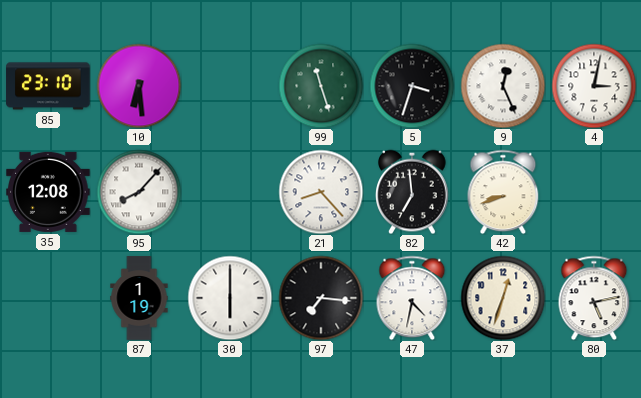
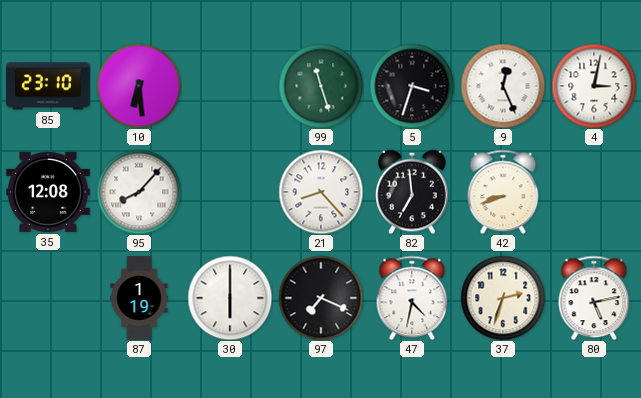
97: 7:16 -> 7:19 (321, 298)
37: 12:33 -> 2:33 (503, 298)
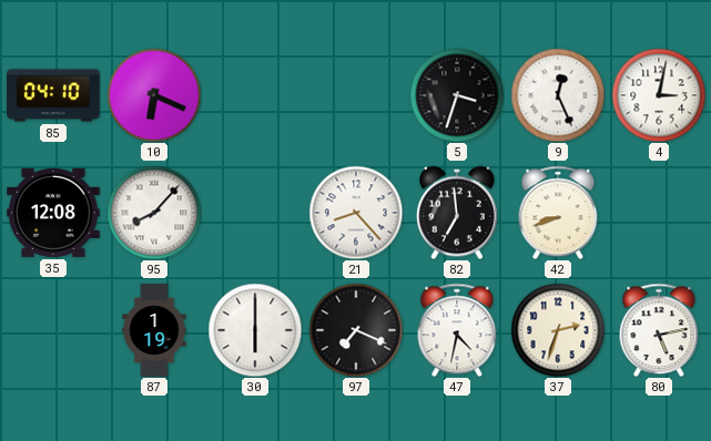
85: 23:10 -> 04:10 (53, 95)
10: 6:29 -> 6:19 (154, 95)
99: 11:27 -> none (321, 86)
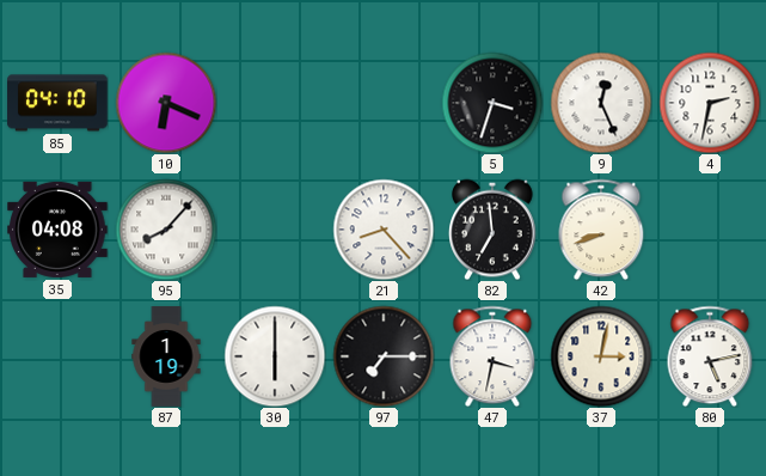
4: 3:02 -> 2:32 (710, 103)
35: 12:08 -> 04:08 (57, 230)
97: 7:19 -> 7:15 (384, 356)
47: 4:32 -> 3:32 (492, 356)
37: 2:33 -> 3:02 (601, 356)
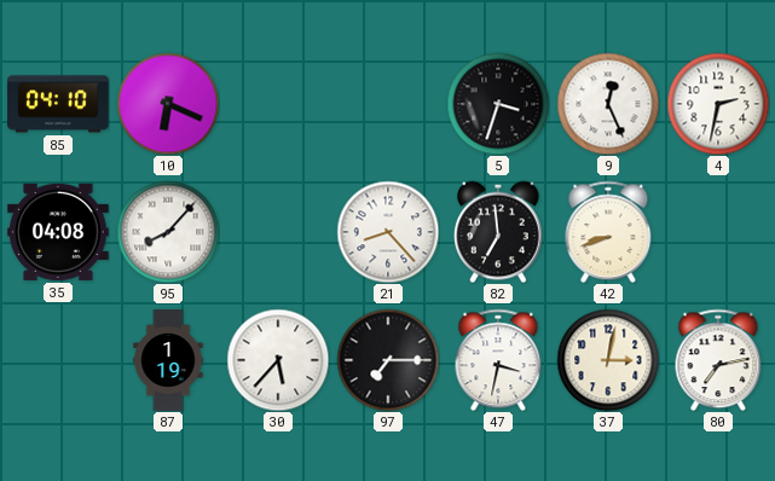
30: 6:00 -> 5:37 (278, 360)
80: 5:13 -> 7:13 (718, 360)
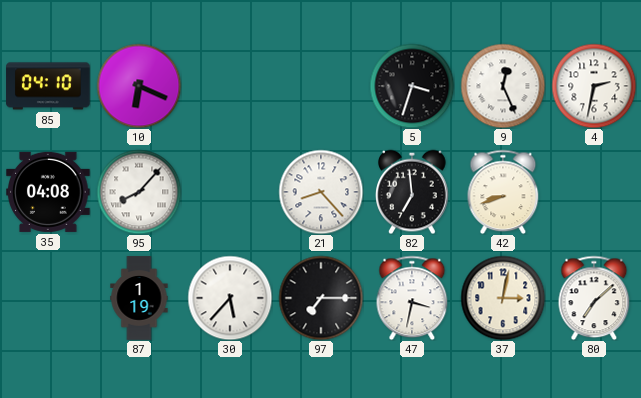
80: 7:13 -> 7:08 (594, 298)
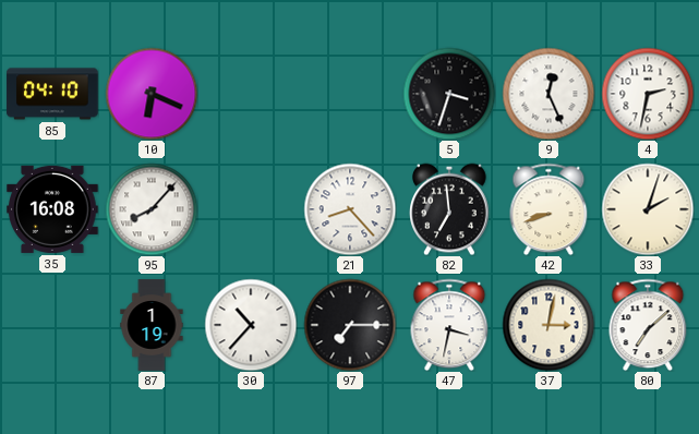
35: 04:08 -> 16:08 (52, 209)
33: none -> 2:03 (648, 209)
30: 5:37 -> 10:37 (251, 325)
